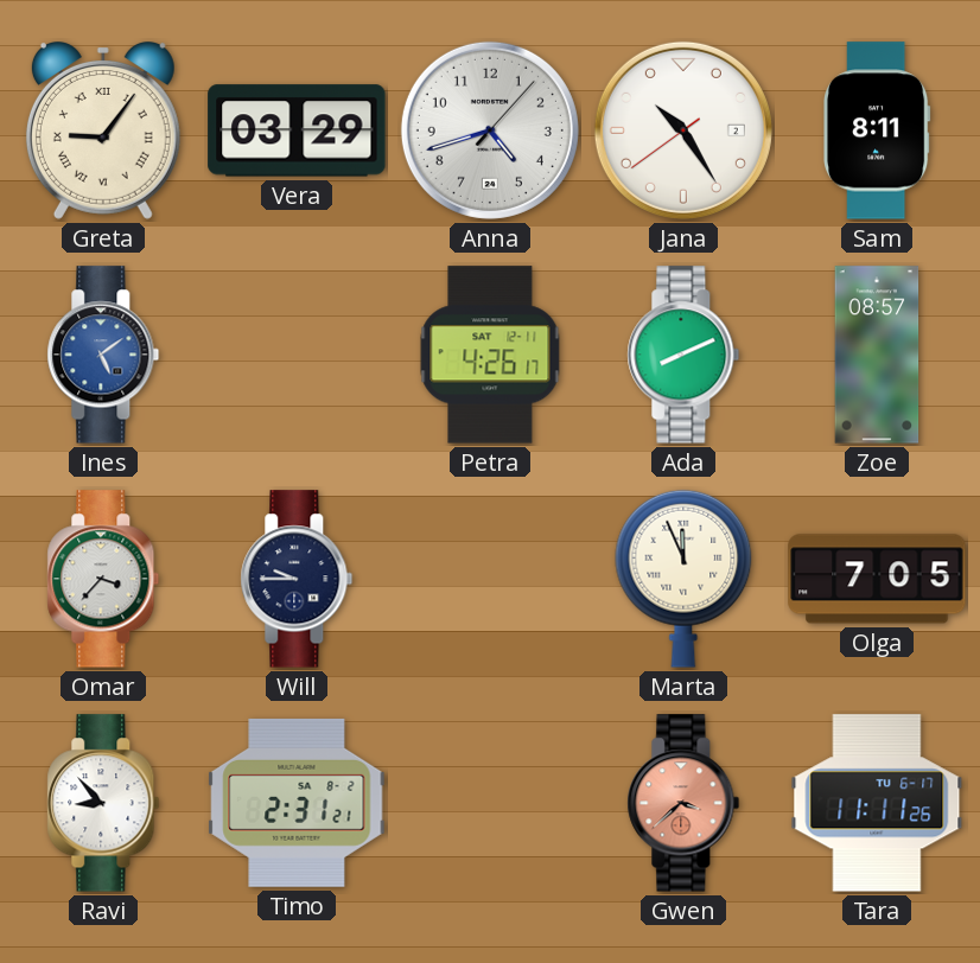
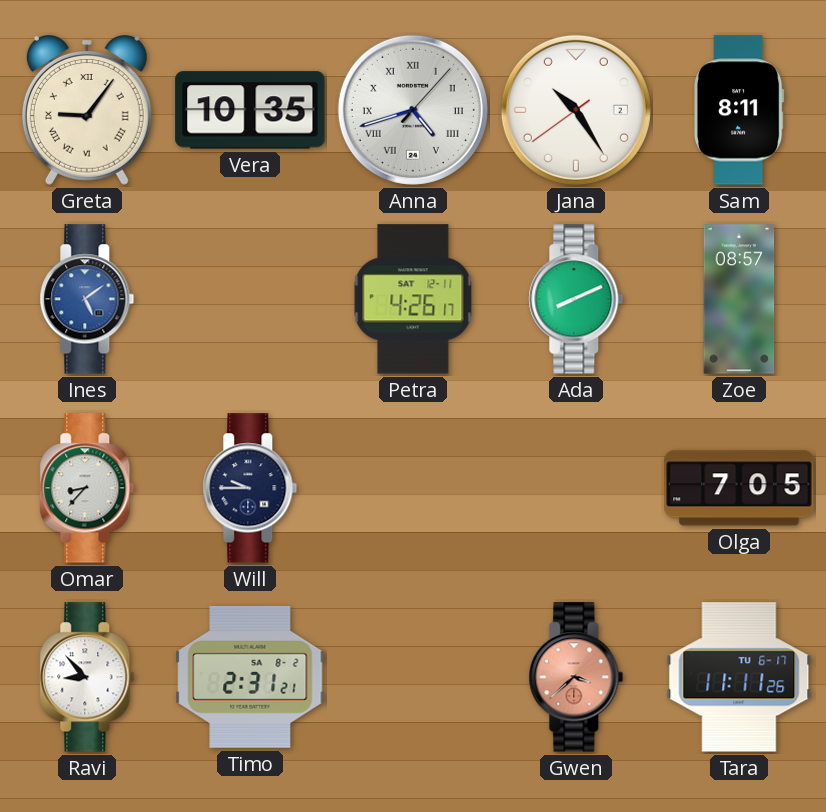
Vera: 03:29 -> 10:35 (250, 110)
Anna numerals: Arabic -> Roman (413, 110)
Omar: 3:37 -> 8:37 (87, 488)
Marta: 11:56 -> none (683, 579)
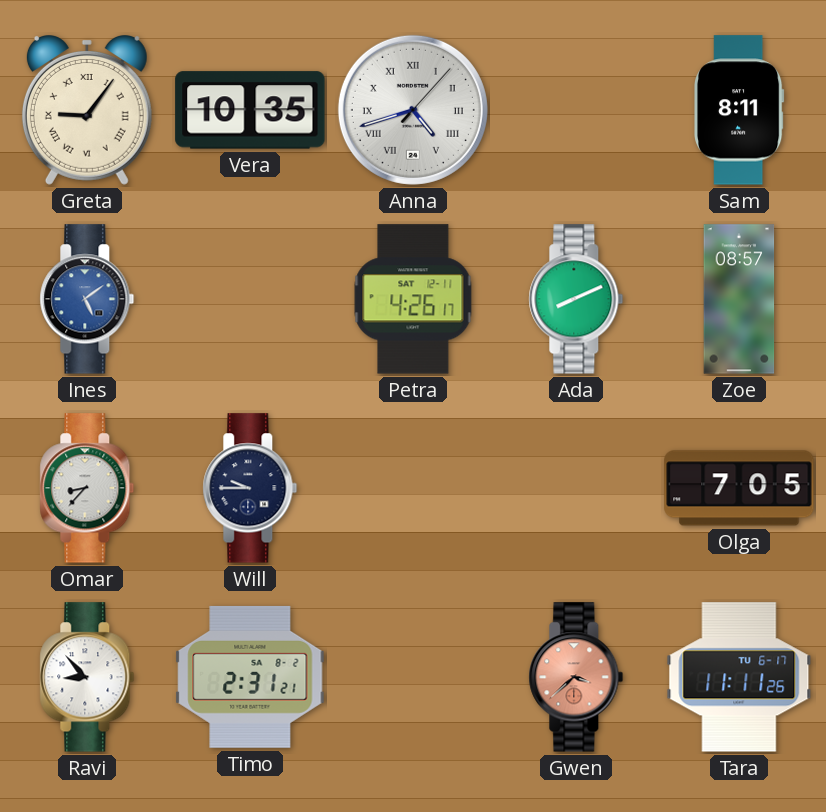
Jana: 10:24 -> none (576, 110)
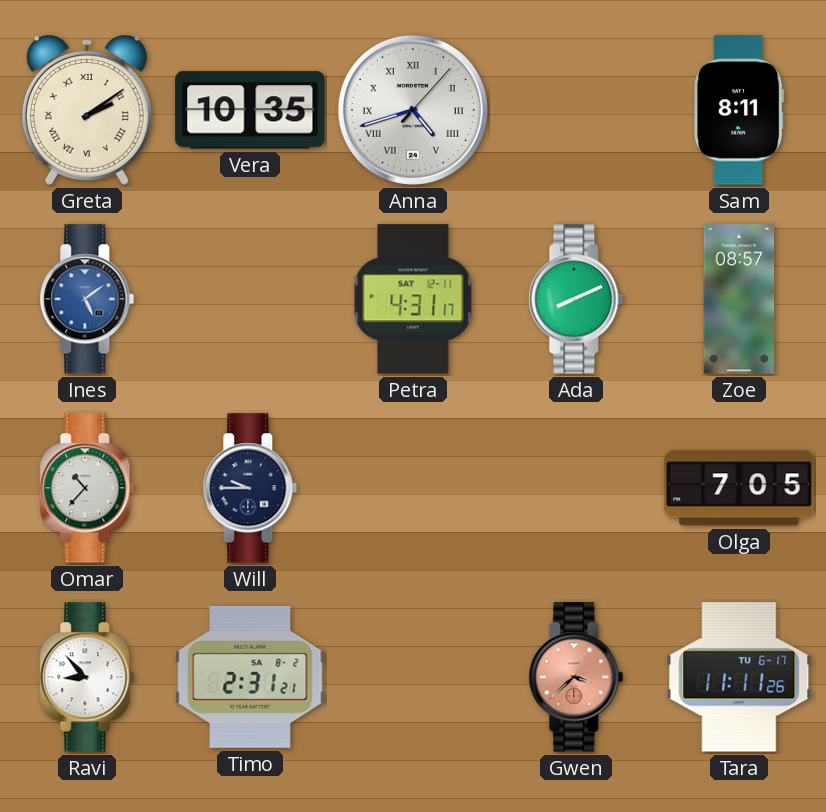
Greta: 9:06 -> 2:09 (87, 111)
Petra: 4:26 -> 4:31 (413, 299)
Omar: 8:37 -> 10:37 (87, 488)
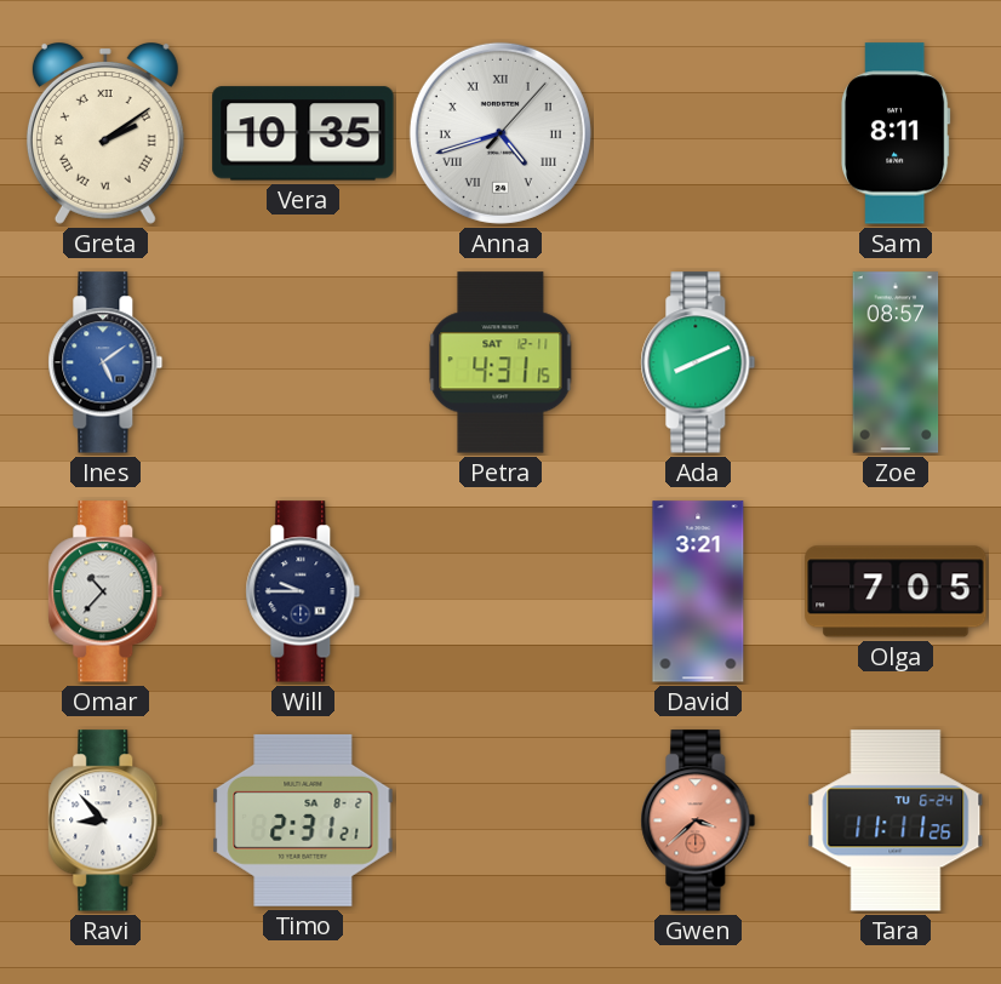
Petra: 4:31:17 -> 4:31:15 (501, 362)
David: none -> 3:21 (698, 591)
Tara date: TU 6-17 -> TU 6-24 (896, 820)
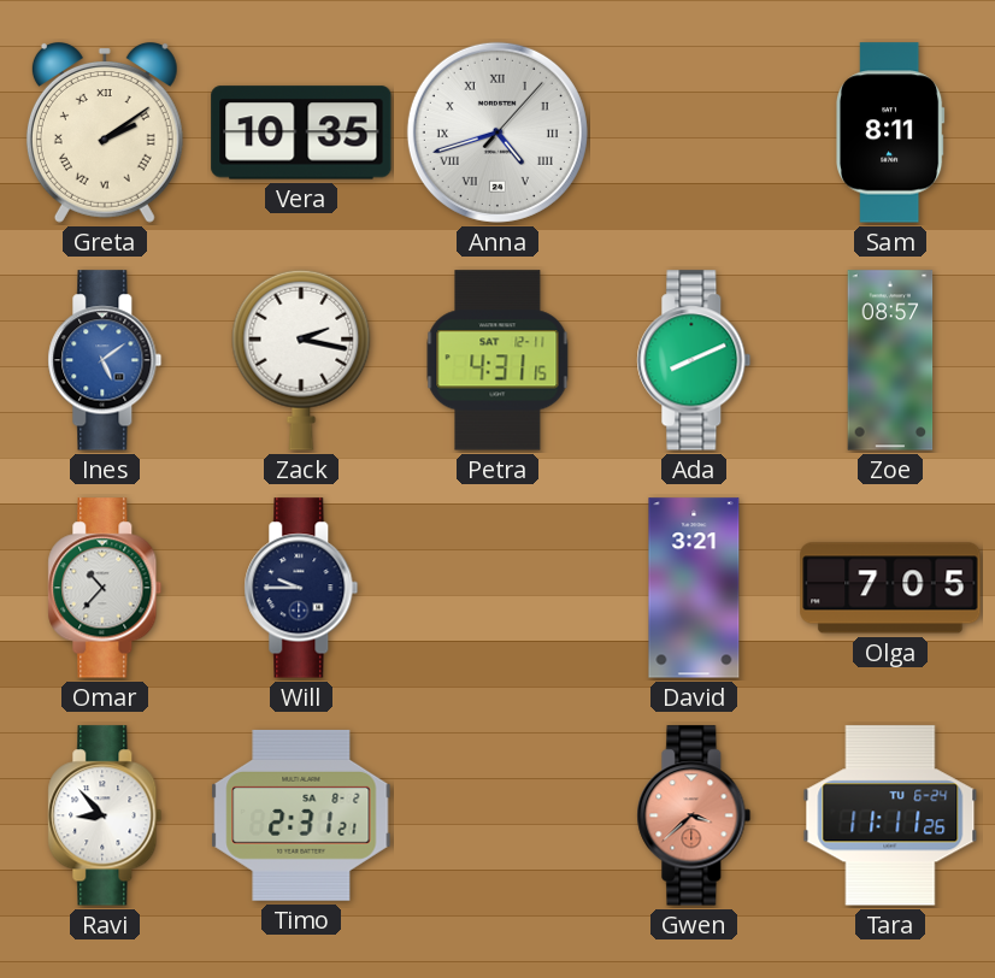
Zack: none -> 2:17 (301, 360)
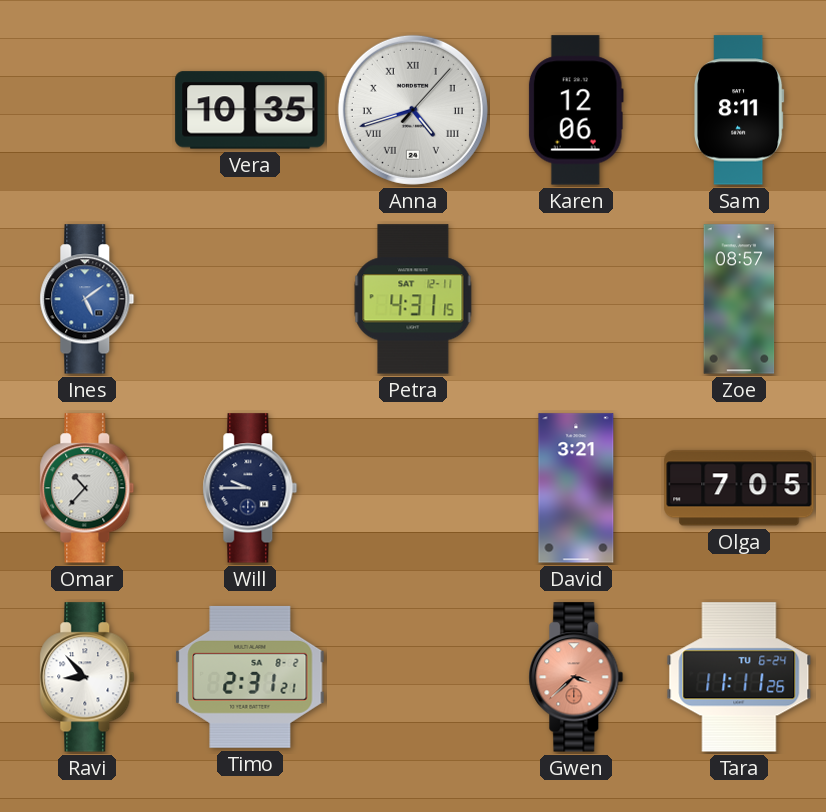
Greta: 2:09 -> none (105, 134)
Karen: none -> 12:06 (576, 110)
Zack: 2:17 -> none (301, 360)
Ada: 8:11 -> none (694, 360)
